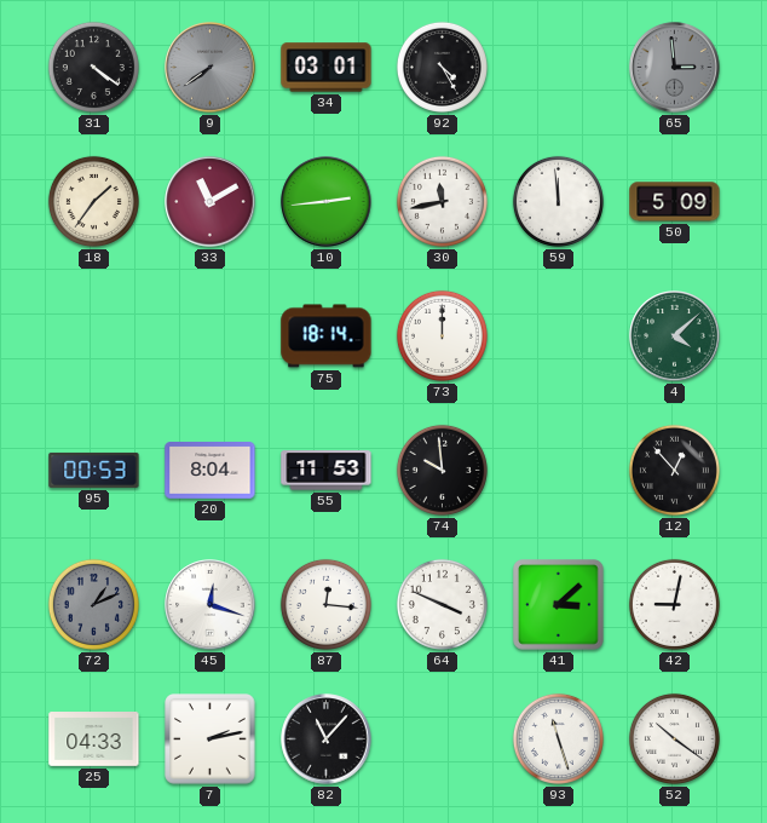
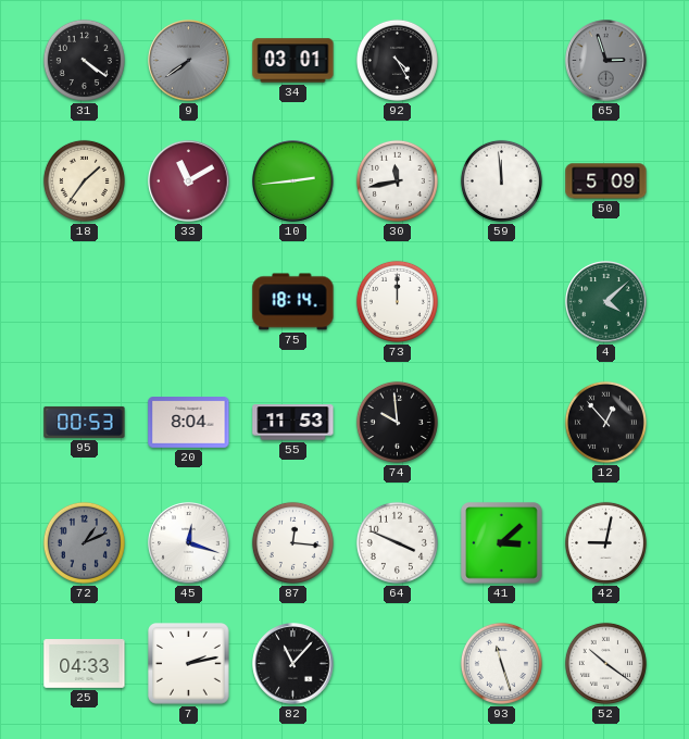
65: 2:59 -> 2:57 (606, 61)
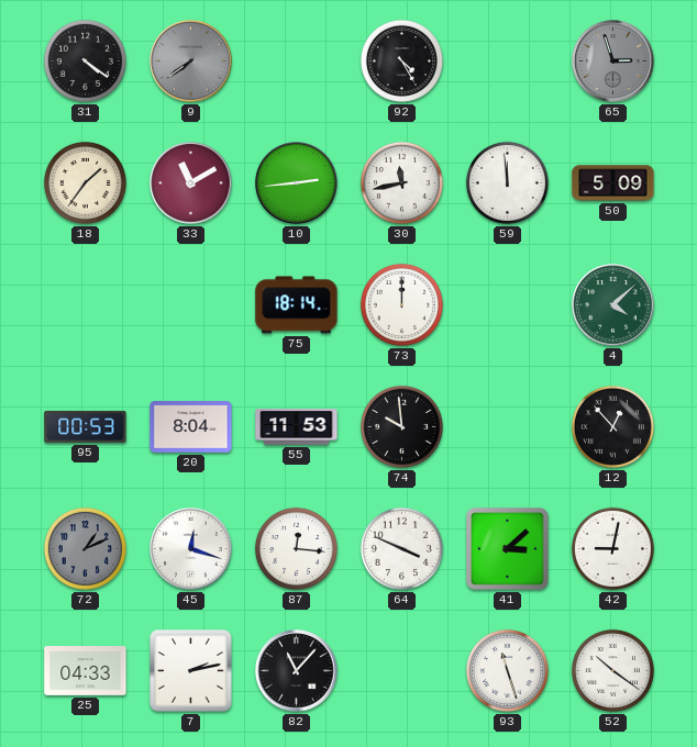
34: 03:01 -> none (293, 61)
